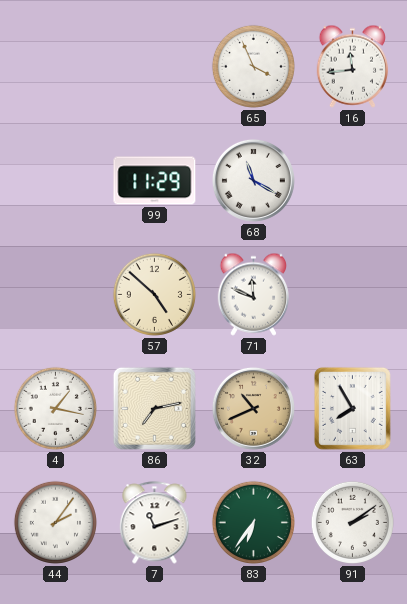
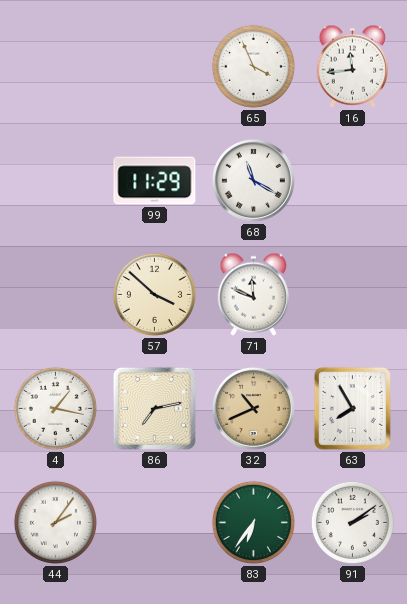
57: 4:52 -> 3:52 (154, 294)
7: 11:12 -> none (155, 523)
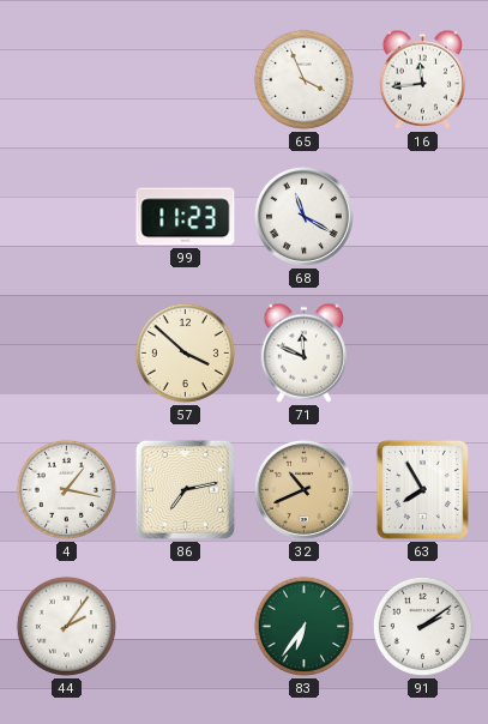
99: 11:29 -> 11:23 (186, 217)
